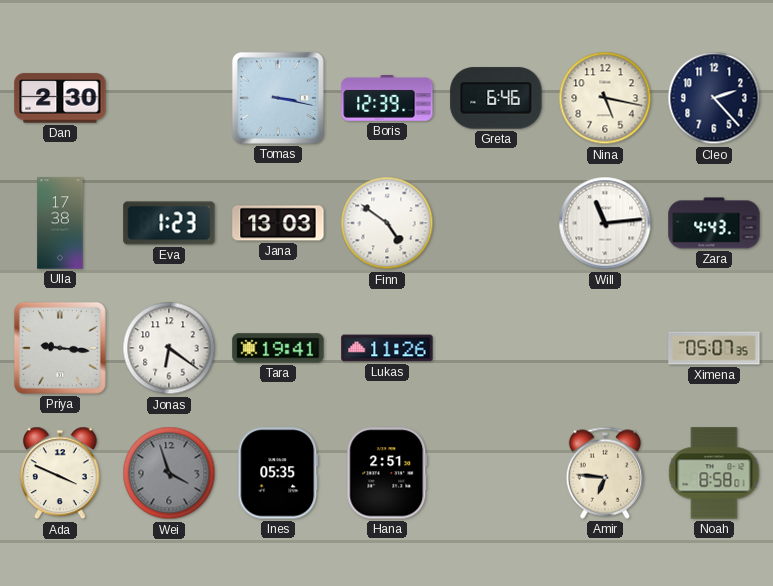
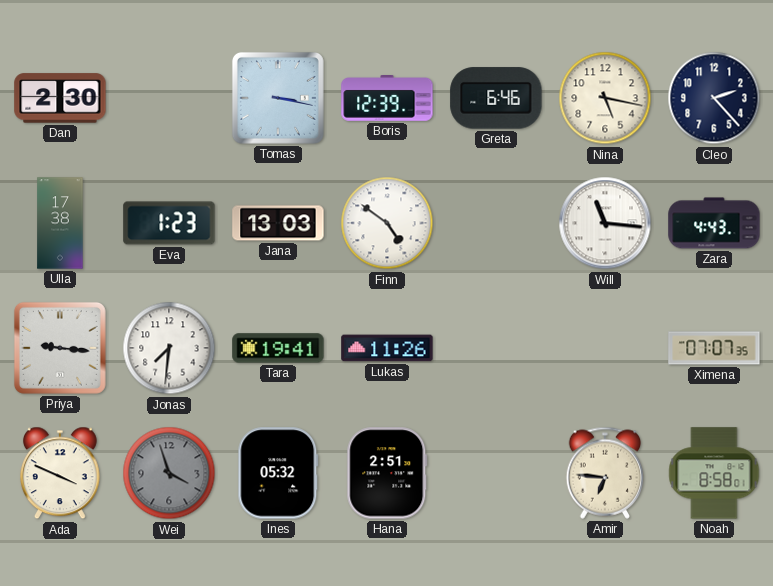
Will: 11:14 -> 11:16 (605, 223)
Jonas: 6:21 -> 7:31 (169, 348)
Ximena: 05:07 -> 07:07 (714, 348)
Ines: 05:35 -> 05:32 (278, 473)
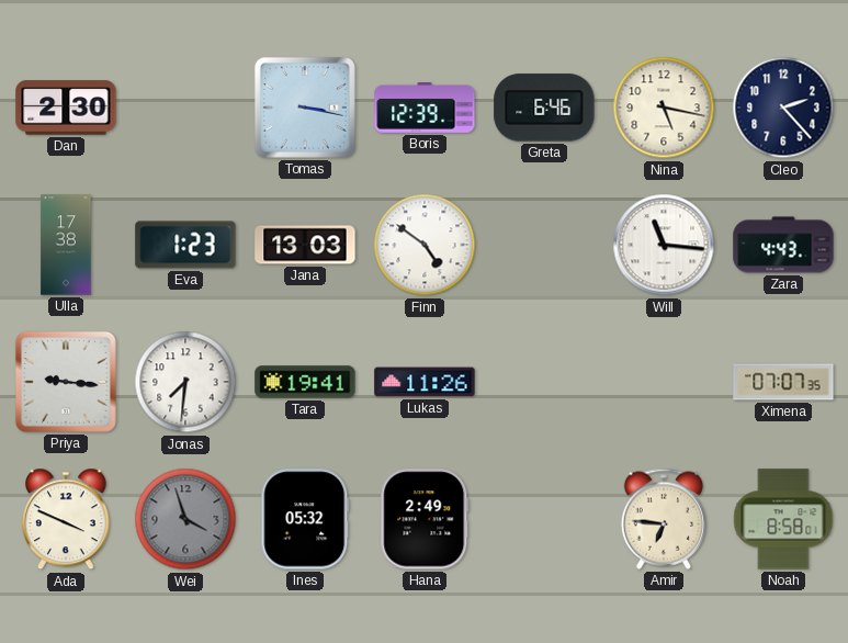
Hana: 2:51 -> 2:49 (425, 519)
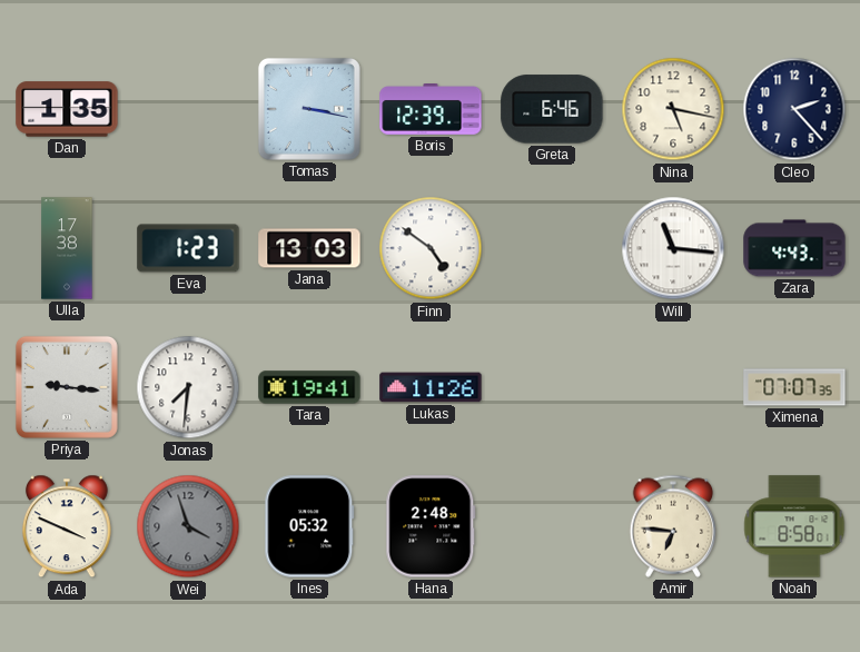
Dan: 2:30 -> 1:35 (67, 109)
Hana: 2:49 -> 2:48 (431, 526)
